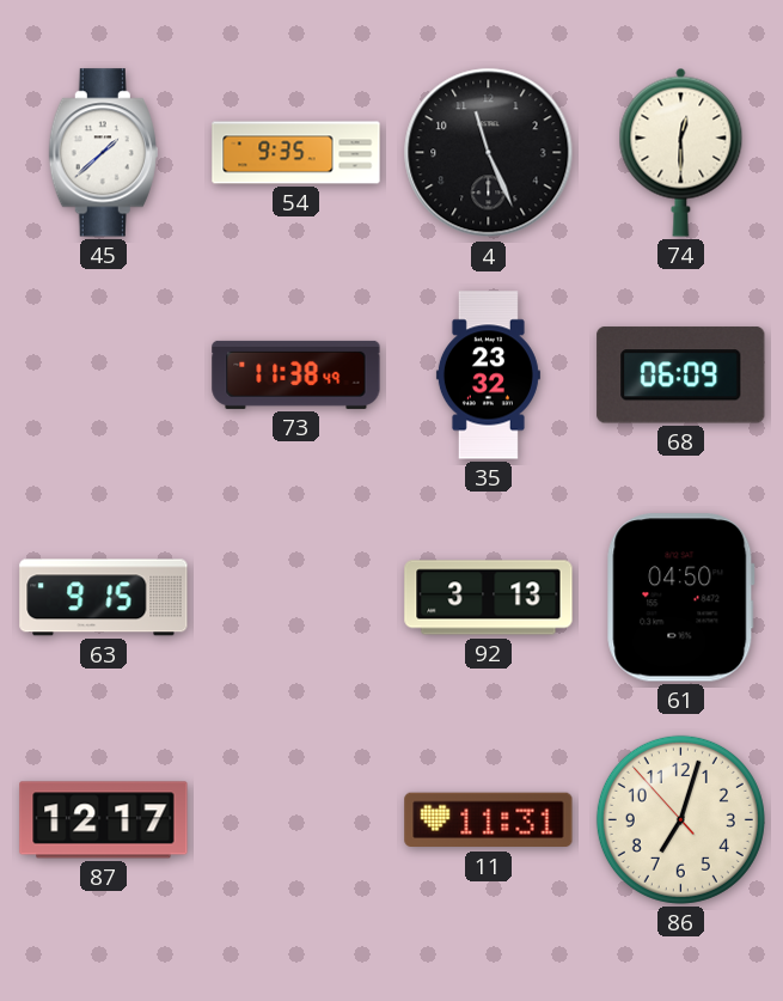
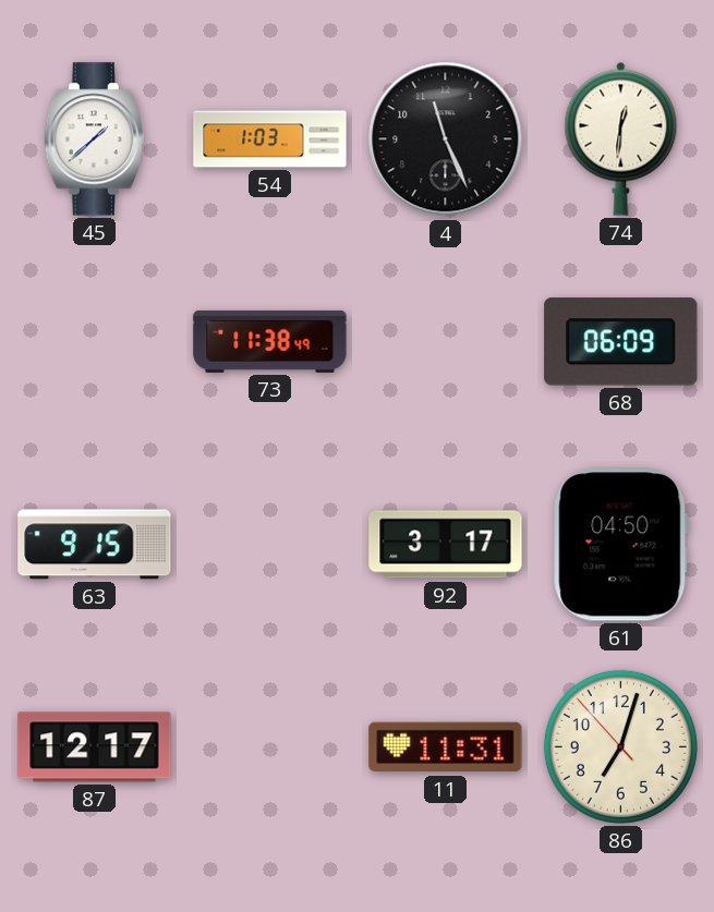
54: 9:35 -> 1:03 (270, 139)
74: 12:30 -> 12:31 (621, 138)
35: 23:32 -> none (488, 376)
92: 3:13 -> 3:17 (446, 545)
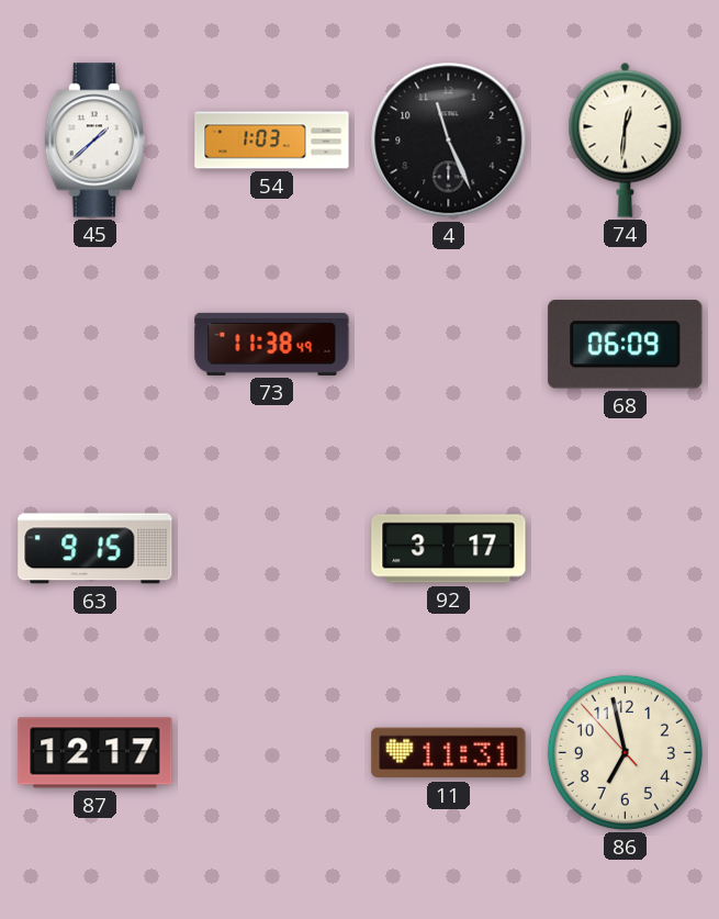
61: 04:50 -> none (620, 545)
86: 7:02 -> 6:57 (625, 752)
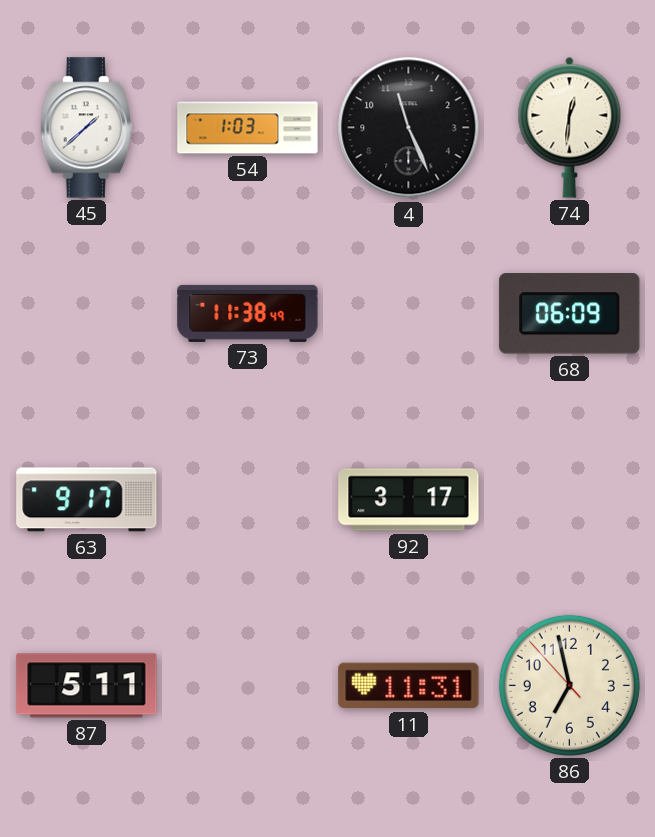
63: 9:15 -> 9:17 (87, 500)
87: 12:17 -> 5:11 (87, 686)
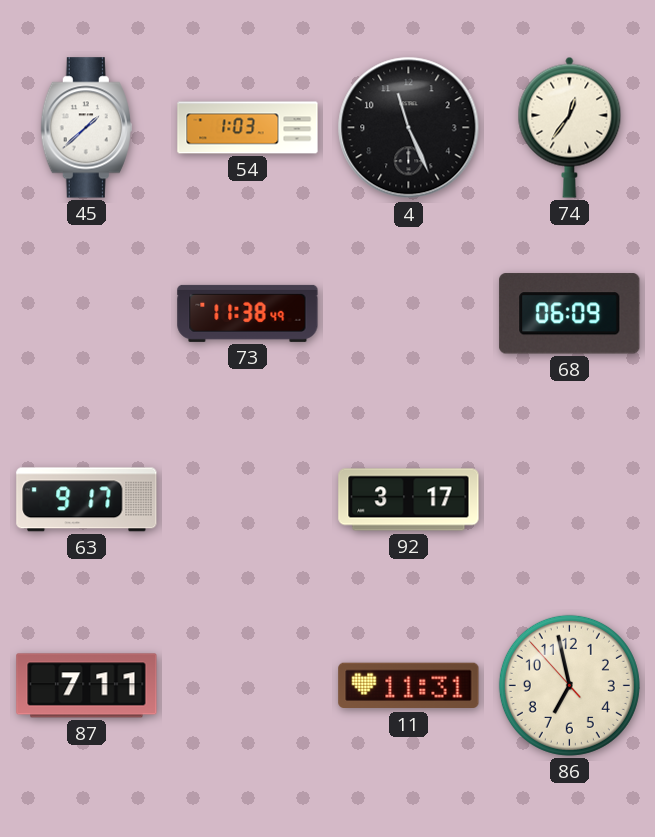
74: 12:31 -> 12:36 (570, 127)
87: 5:11 -> 7:11 (87, 686)
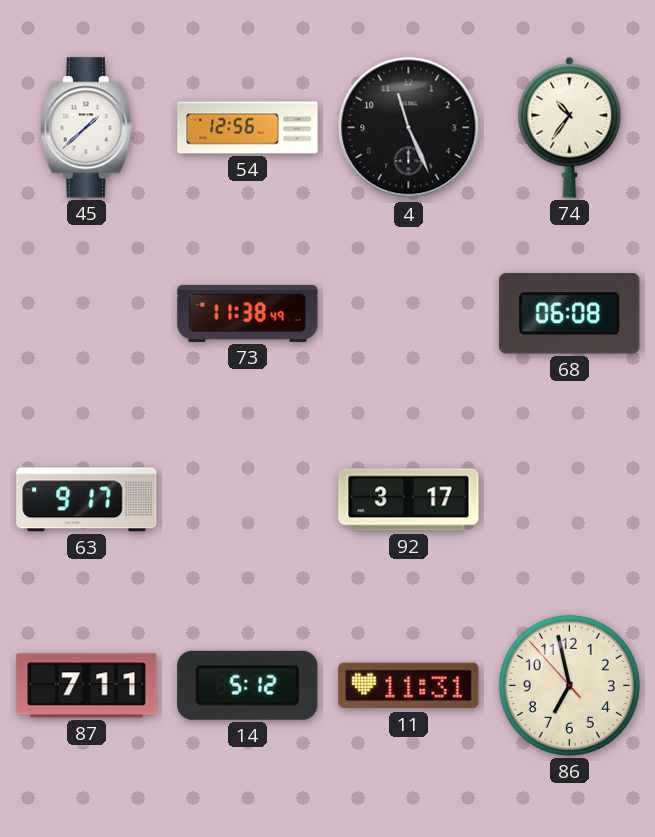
54: 1:03 -> 12:56 (248, 128)
74: 12:36 -> 10:36 (570, 127)
68: 06:09 -> 06:08 (570, 314)
14: none -> 5:12 (248, 685)
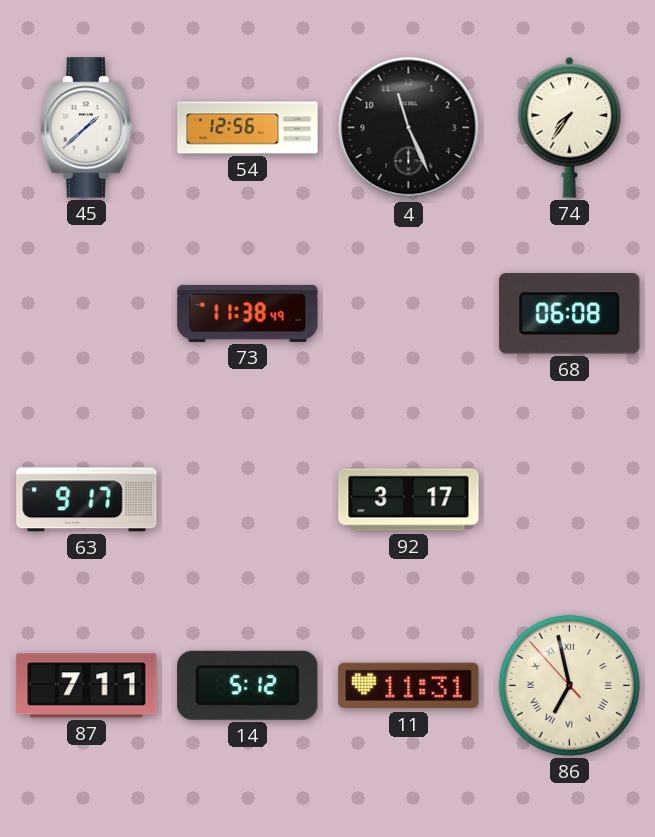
74: 10:36 -> 7:36 (570, 127)
86 numerals: Arabic -> Roman (569, 685)
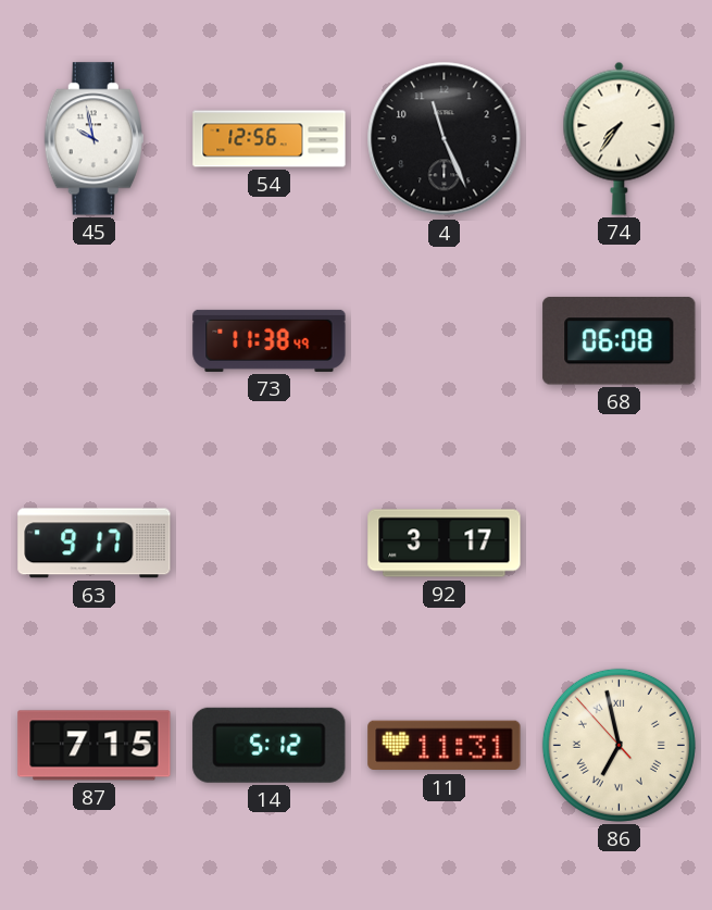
45: 1:38 -> 9:58 (93, 139)
87: 7:11 -> 7:15 (95, 746)
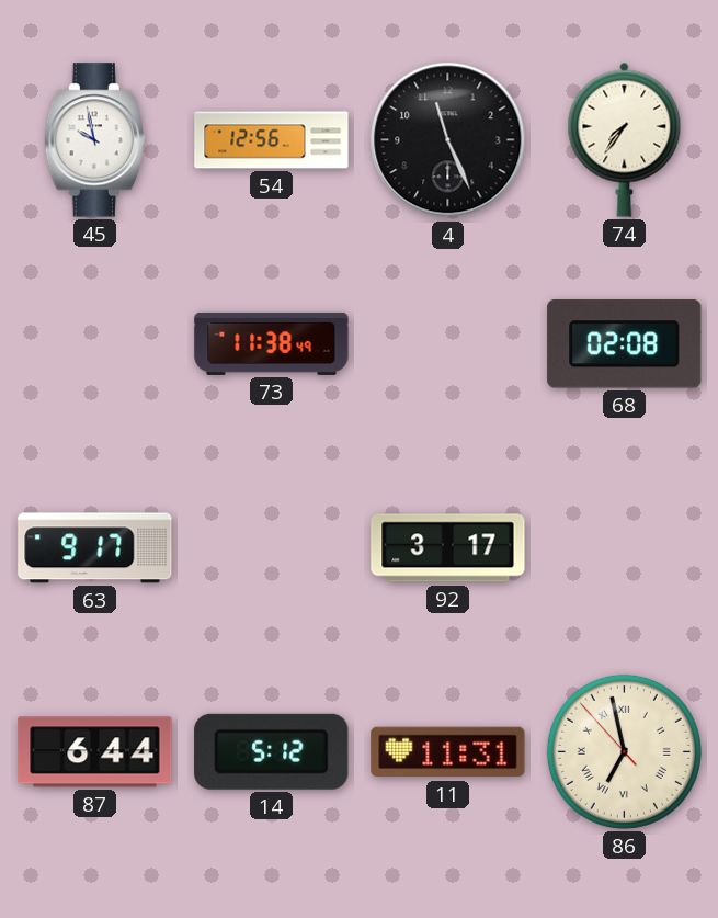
68: 06:08 -> 02:08 (625, 344)
87: 7:15 -> 6:44 (95, 752)
